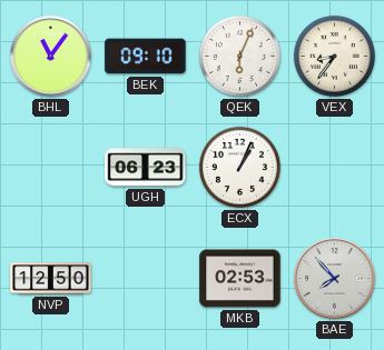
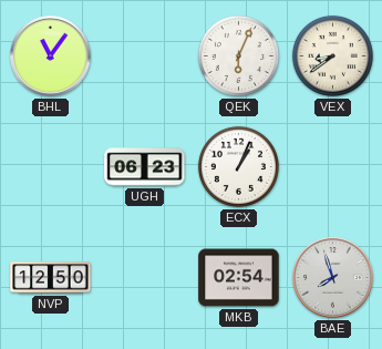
BEK: 09:10 -> none (146, 57)
VEX: 8:36 -> 8:39 (332, 55)
MKB: 02:53 -> 02:54 (239, 278)
BAE: 7:53 -> 7:57 (333, 278)
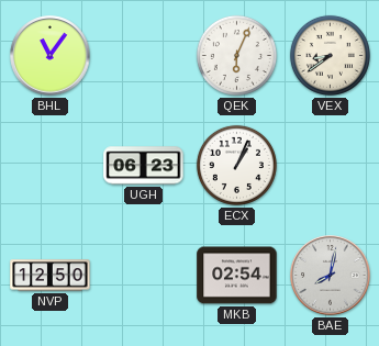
BAE: 7:57 -> 8:02 (331, 276)
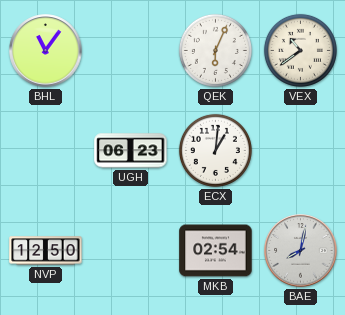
VEX: 8:39 -> 10:39 (300, 50)
ECX: 1:04 -> 1:01 (215, 150)
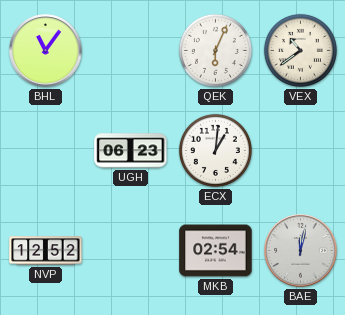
NVP: 12:50 -> 12:52 (46, 251)
BAE: 8:02 -> 12:02 (301, 251)
